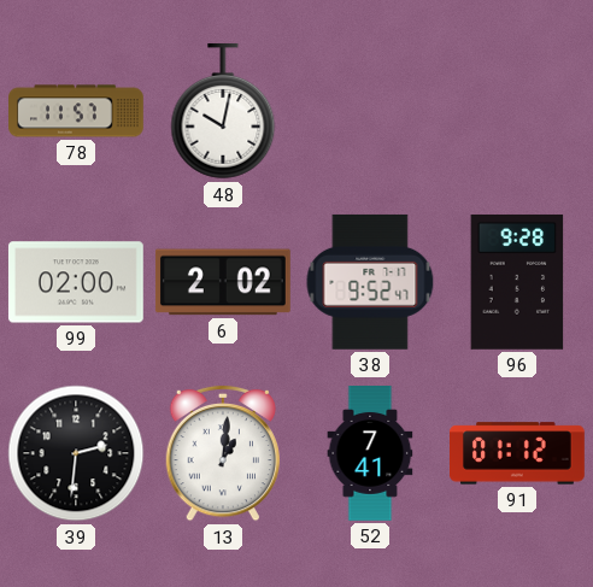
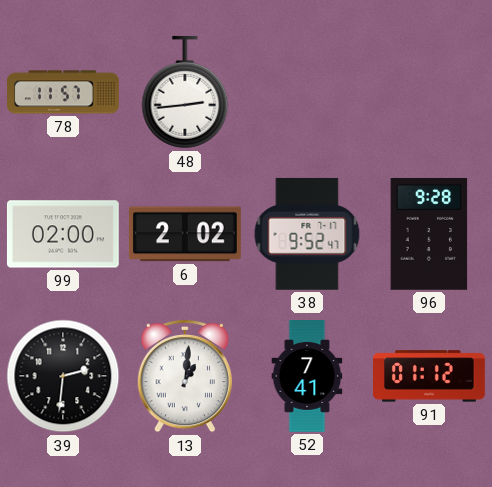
48: 10:02 -> 2:44 (185, 92)
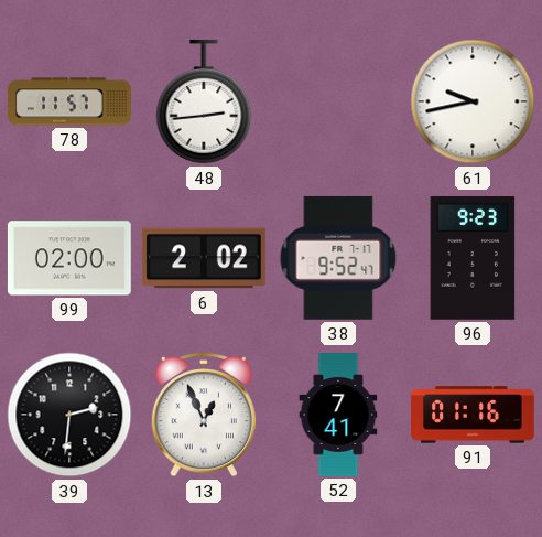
61: none -> 9:43 (473, 101)
96: 9:28 -> 9:23 (473, 258)
13: 1:01 -> 12:56 (203, 415)
91: 01:12 -> 01:16 (474, 415)
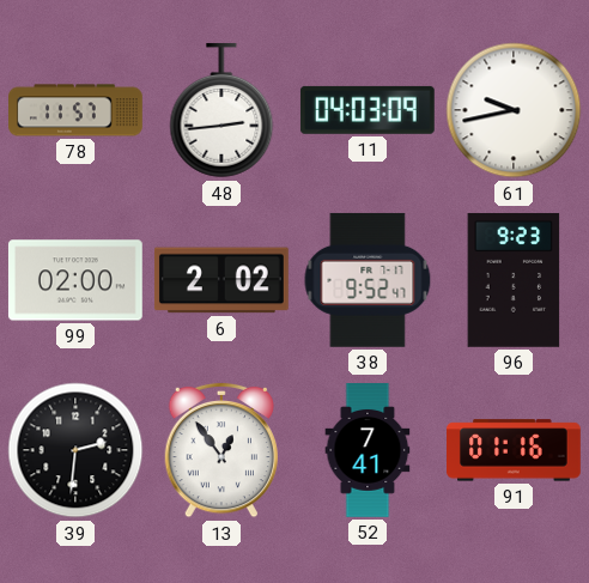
11: none -> 04:03 (368, 110)
13: 12:56 -> 12:54 (220, 450)
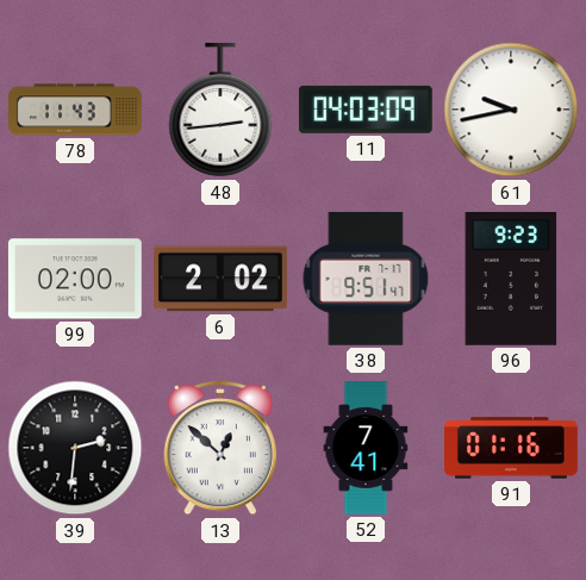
78: 11:57 -> 11:43 (76, 110)
38: 9:52 -> 9:51 (366, 279)
13: 12:54 -> 12:52 (219, 448)
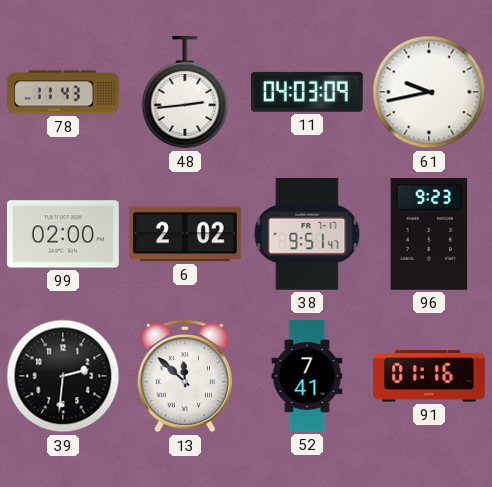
13: 12:52 -> 11:52 (184, 376)
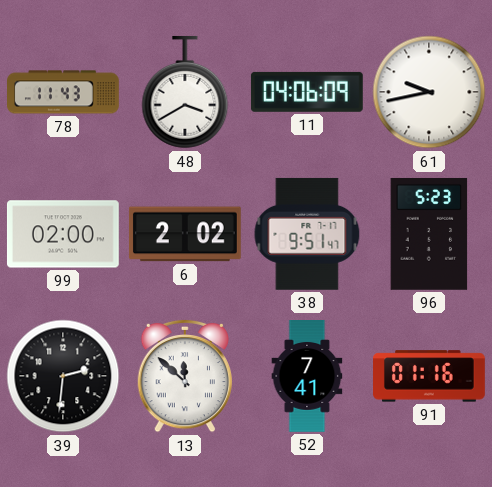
48: 2:44 -> 3:40 (185, 92)
11: 04:03 -> 04:06 (307, 92)
96: 9:23 -> 5:23 (429, 234)
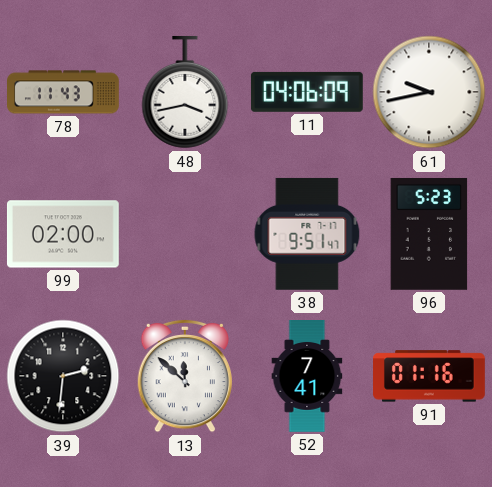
48: 3:40 -> 3:43 (185, 92)
6: 2:02 -> none (185, 234)
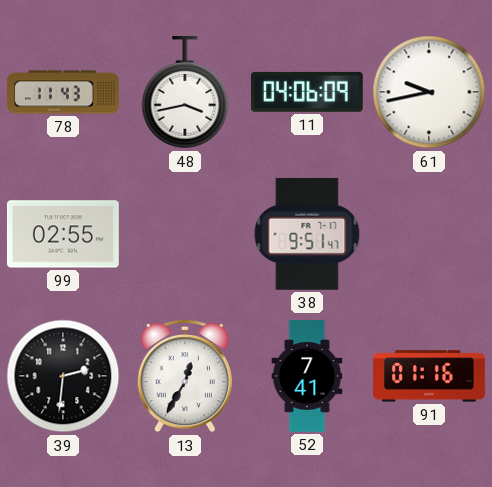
99: 02:00 -> 02:55 (63, 234)
96: 5:23 -> none (429, 234)
13: 11:52 -> 12:35 (184, 376)
